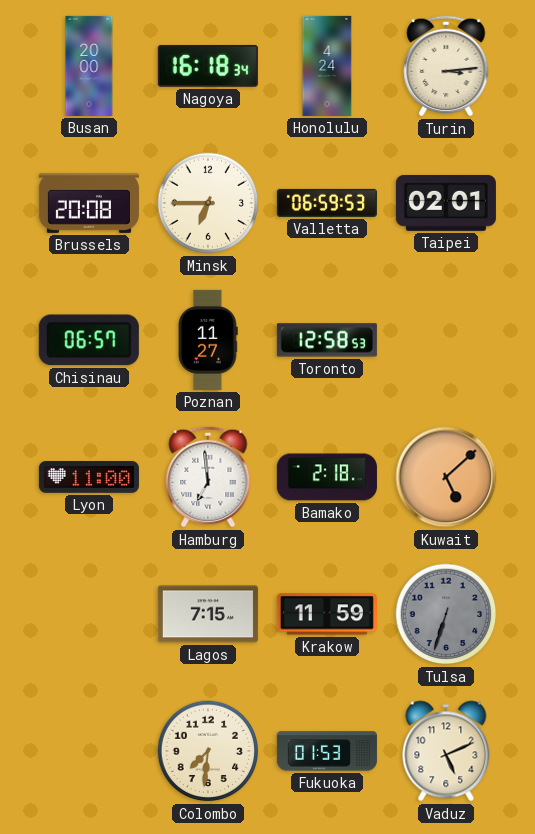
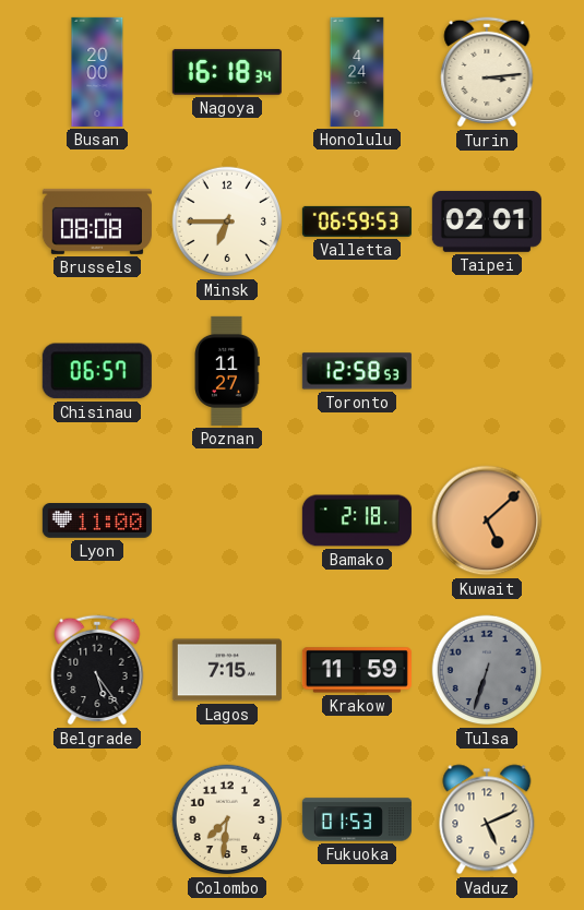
Brussels: 20:08 -> 08:08 (97, 221)
Hamburg: 6:59 -> none (208, 477)
Belgrade: none -> 5:24 (97, 670)
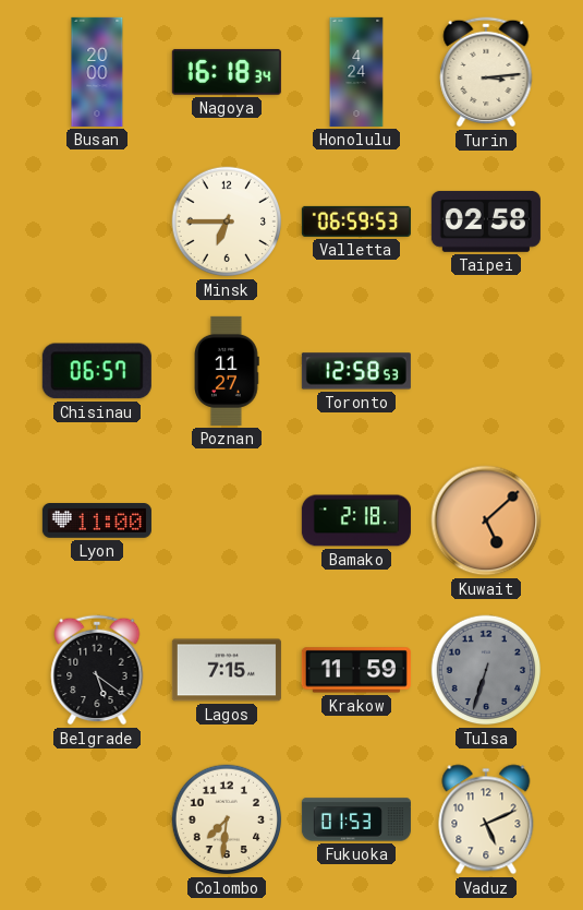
Brussels: 08:08 -> none (97, 221)
Taipei: 02:01 -> 02:58 (486, 221)
Belgrade: 5:24 -> 5:21 (97, 670)
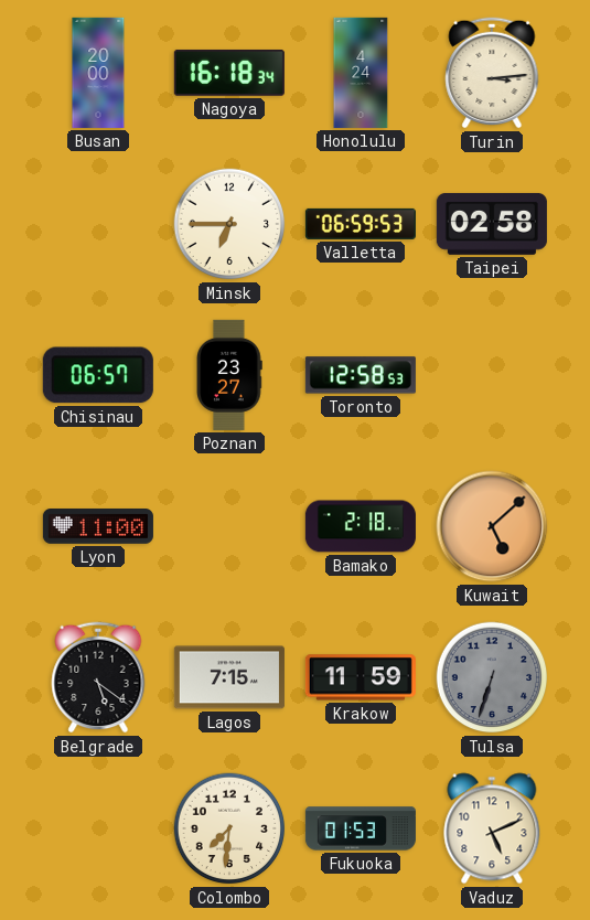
Poznan: 11:27 -> 23:27 (230, 375)
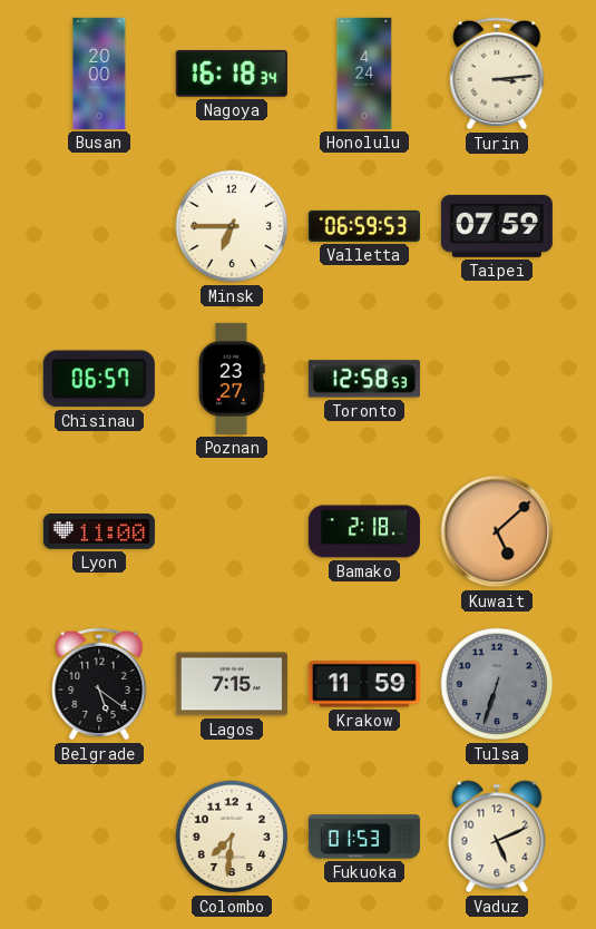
Taipei: 02:58 -> 07:59 (497, 226)
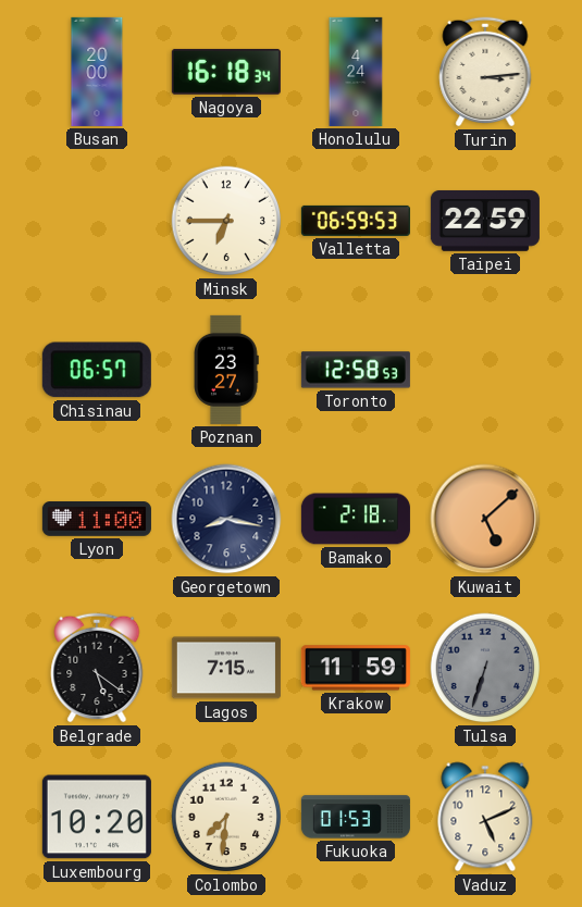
Taipei: 07:59 -> 22:59 (485, 221)
Georgetown: none -> 8:17 (226, 519)
Luxembourg: none -> 10:20 (97, 817)
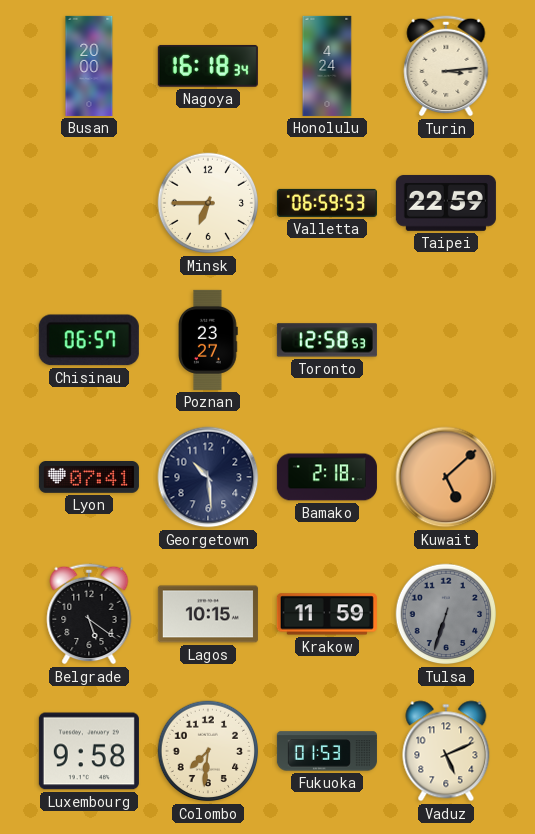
Lyon: 11:00 -> 07:41 (89, 478)
Georgetown: 8:17 -> 10:29 (208, 477)
Lagos: 7:15 -> 10:15 (208, 614)
Luxembourg: 10:20 -> 9:58 (89, 751)
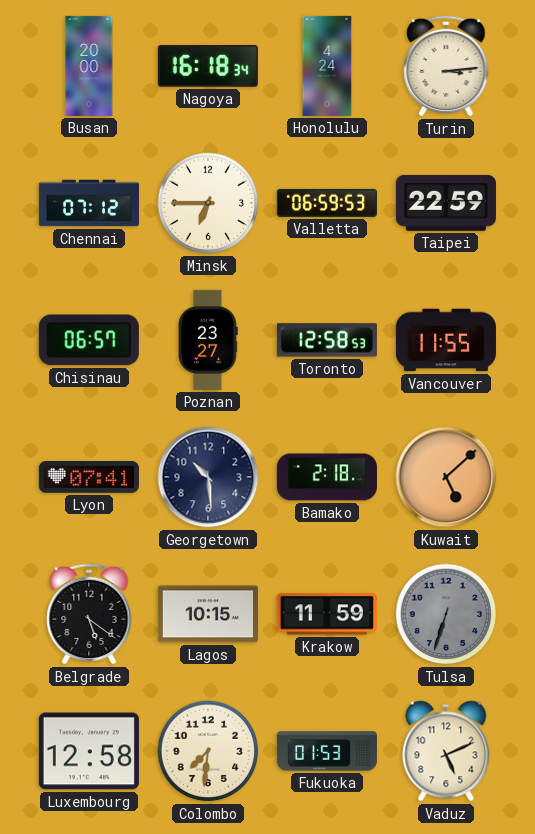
Chennai: none -> 07:12 (89, 203)
Vancouver: none -> 11:55 (446, 340)
Luxembourg: 9:58 -> 12:58 (89, 751)
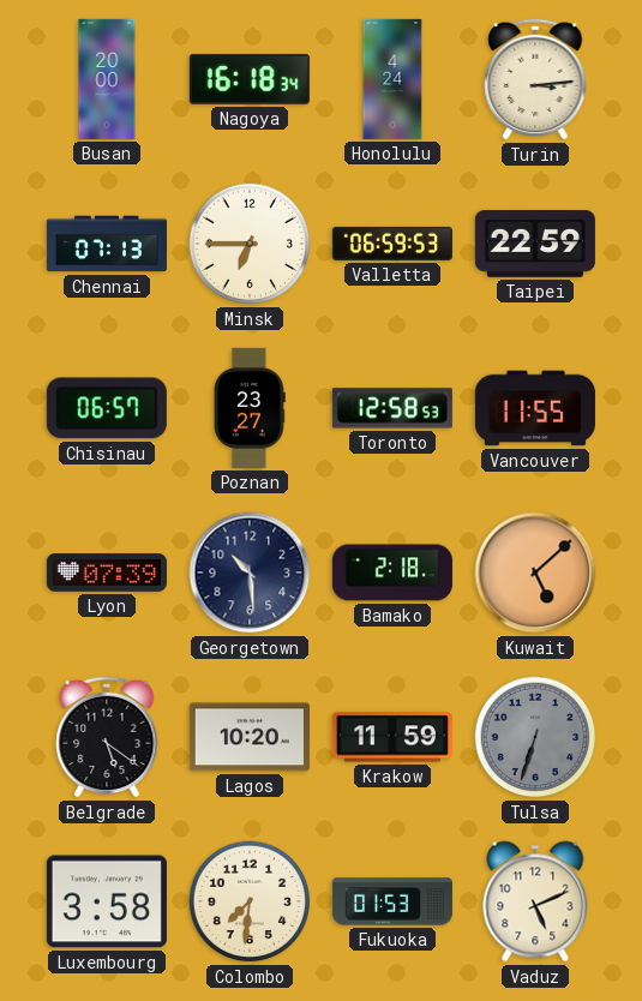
Chennai: 07:12 -> 07:13 (107, 244)
Lyon: 07:41 -> 07:39 (107, 574)
Lagos: 10:15 -> 10:20 (250, 737)
Luxembourg: 12:58 -> 3:58 (107, 901)
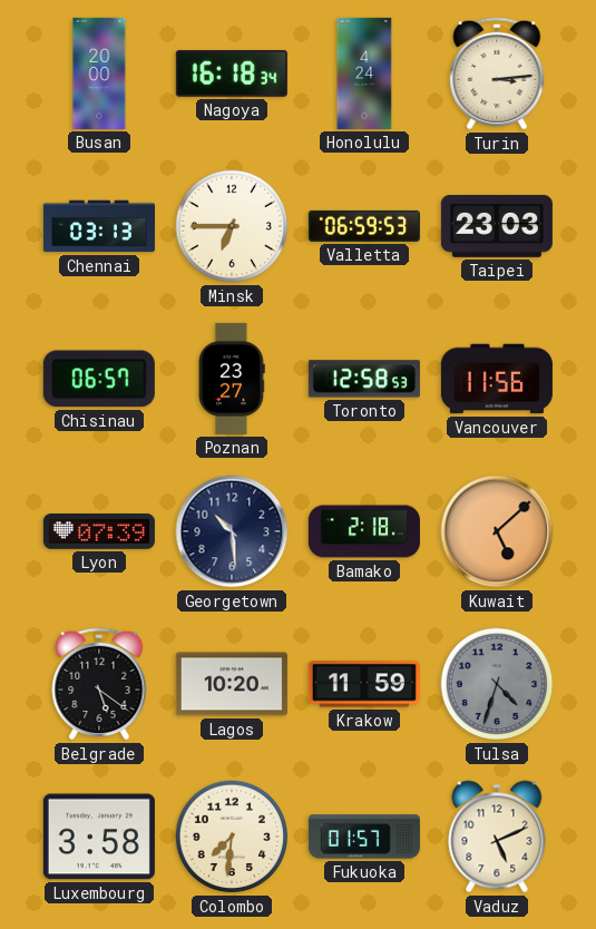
Chennai: 07:13 -> 03:13 (99, 226)
Taipei: 22:59 -> 23:03 (497, 226)
Vancouver: 11:55 -> 11:56 (497, 379)
Tulsa: 6:33 -> 4:33 (497, 684)
Fukuoka: 01:53 -> 01:57 (364, 837)
